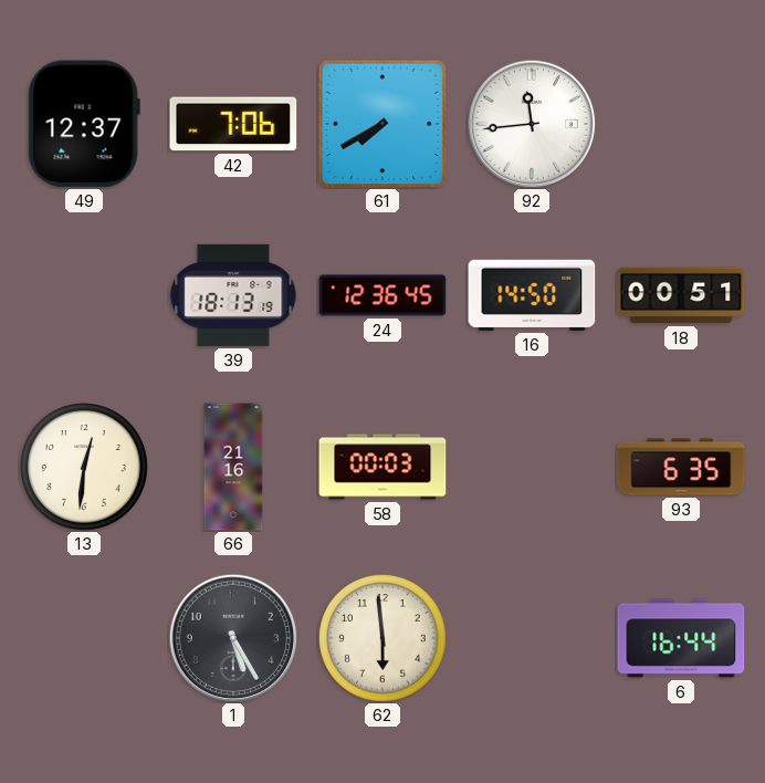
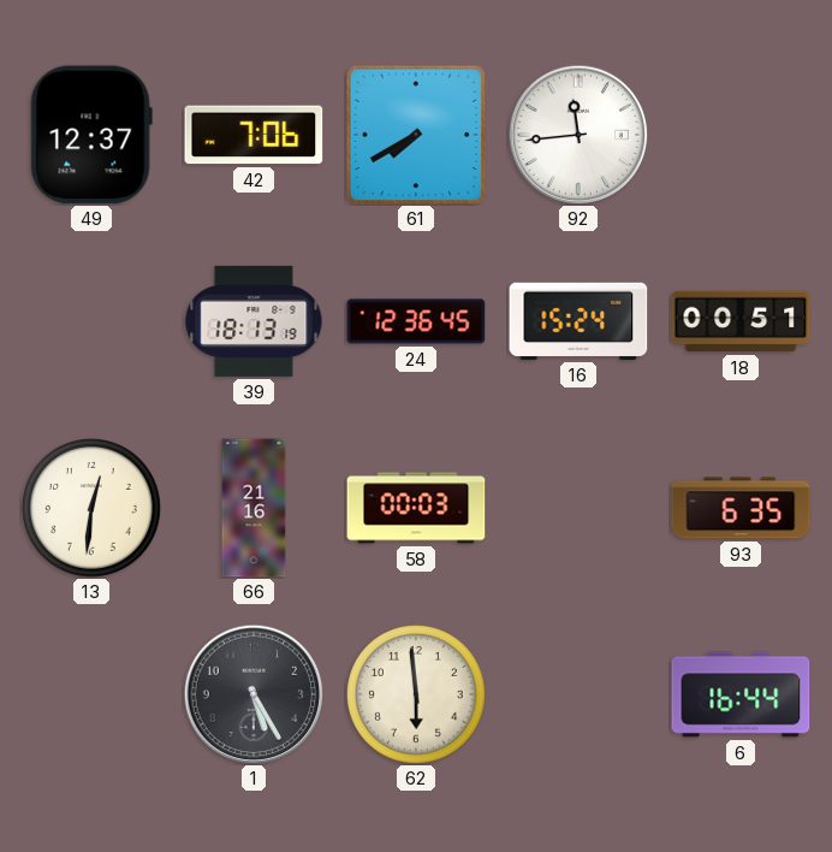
16: 14:50 -> 15:24 (578, 321)
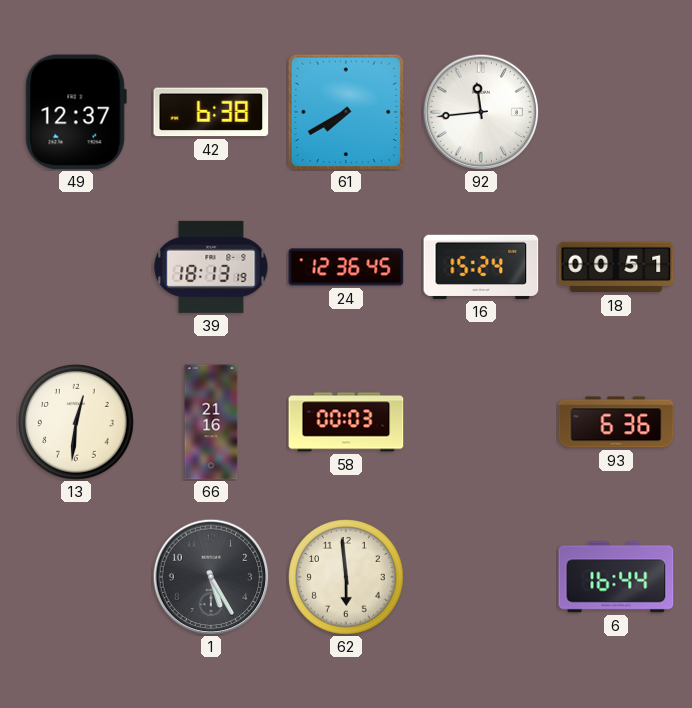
42: 7:06 -> 6:38 (211, 112)
93: 6:35 -> 6:36 (616, 422)
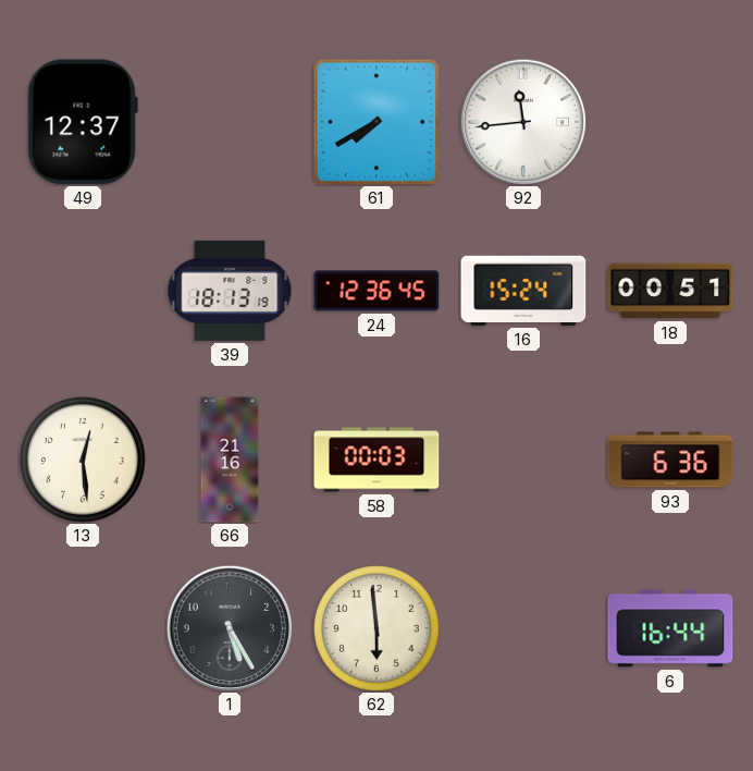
42: 6:38 -> none (211, 112)
13: 12:31 -> 12:29 (84, 461)
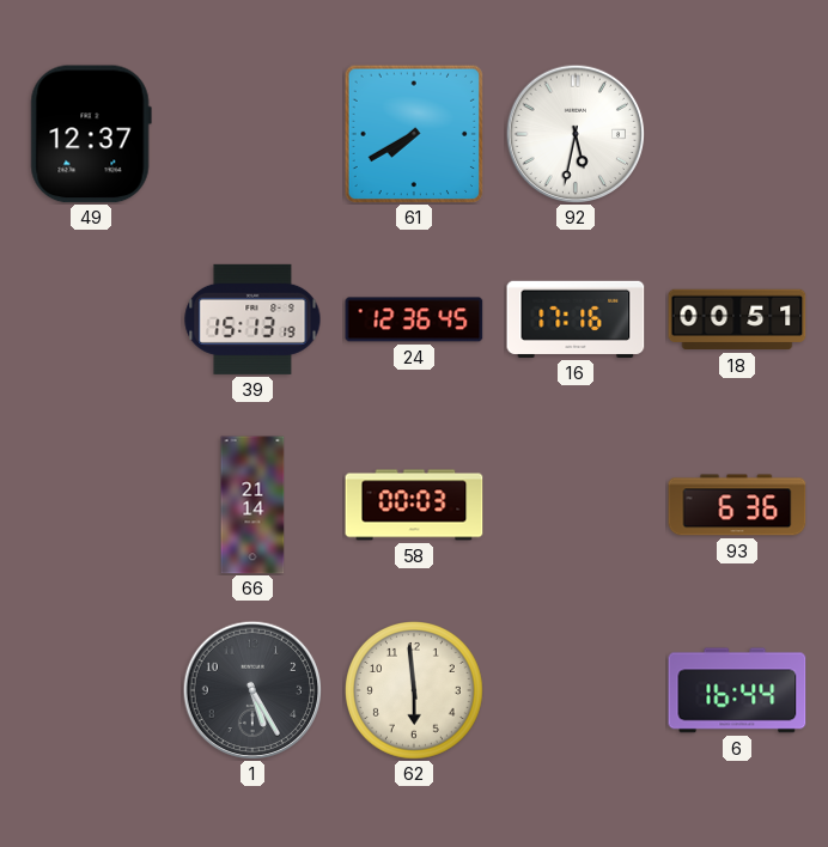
92: 11:44 -> 5:32 (576, 134)
39: 18:13 -> 15:13 (252, 319)
16: 15:24 -> 17:16 (576, 319)
13: 12:29 -> none (84, 461)
66: 21:16 -> 21:14 (252, 505)
